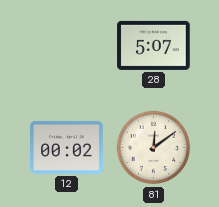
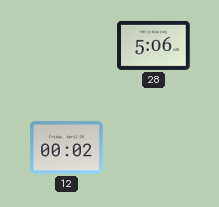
28: 5:07 -> 5:06 (154, 45)
81: 12:09 -> none (154, 148)
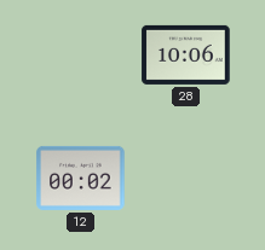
28: 5:06 -> 10:06 (186, 54)
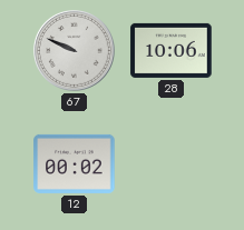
67: none -> 9:49 (75, 51)
